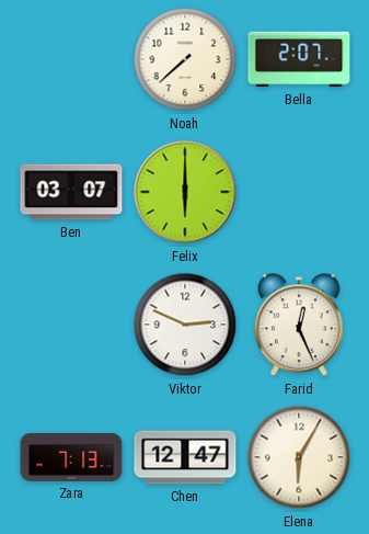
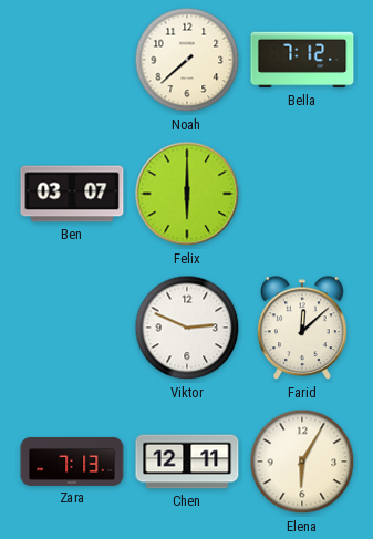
Bella: 2:07 -> 7:12 (302, 60)
Farid: 12:26 -> 12:08 (302, 329)
Chen: 12:47 -> 12:11 (187, 462)
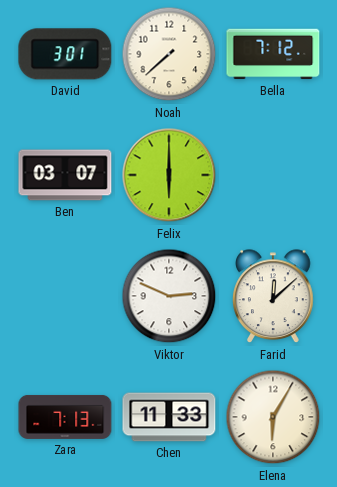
David: none -> 3:01 (65, 54)
Chen: 12:11 -> 11:33 (169, 417)
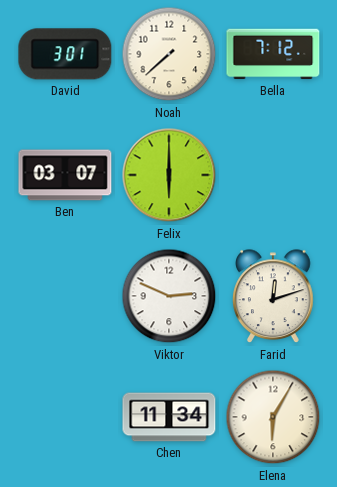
Farid: 12:08 -> 12:12 (273, 297)
Zara: 7:13 -> none (65, 417)
Chen: 11:33 -> 11:34 (169, 417)
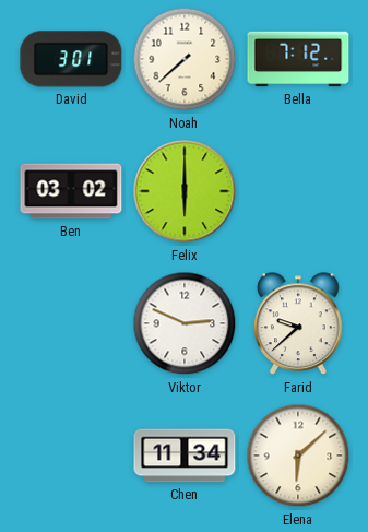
Ben: 03:07 -> 03:02 (71, 191)
Farid: 12:12 -> 9:38 (298, 324)
Elena: 6:05 -> 6:08 (298, 456)
